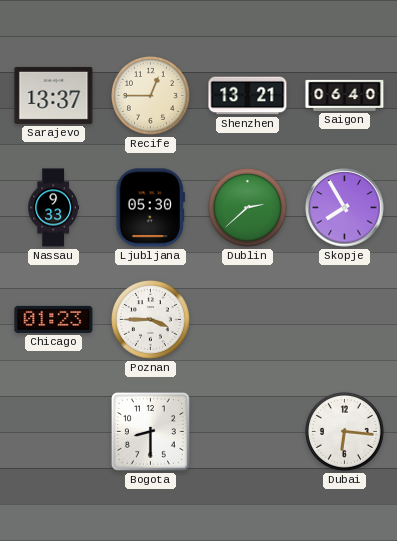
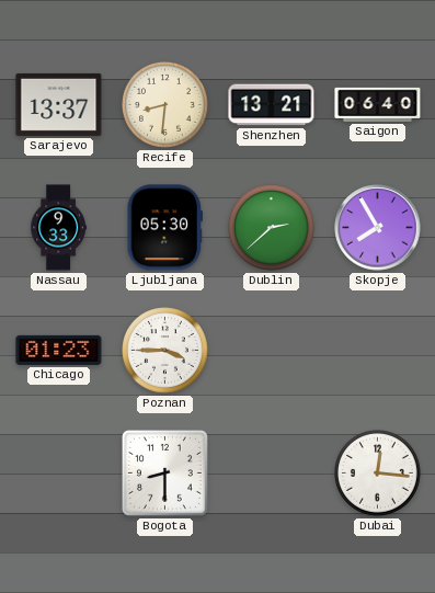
Recife: 12:45 -> 8:31 (165, 105)
Dubai: 6:16 -> 12:16 (378, 474)
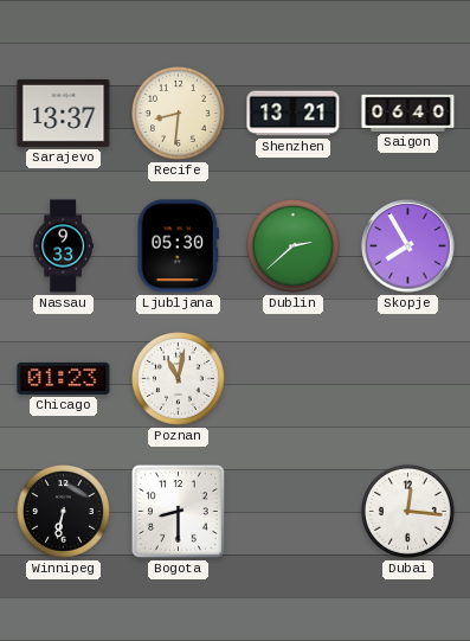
Poznan: 3:45 -> 11:02 (179, 379)
Winnipeg: none -> 6:32 (64, 512)
